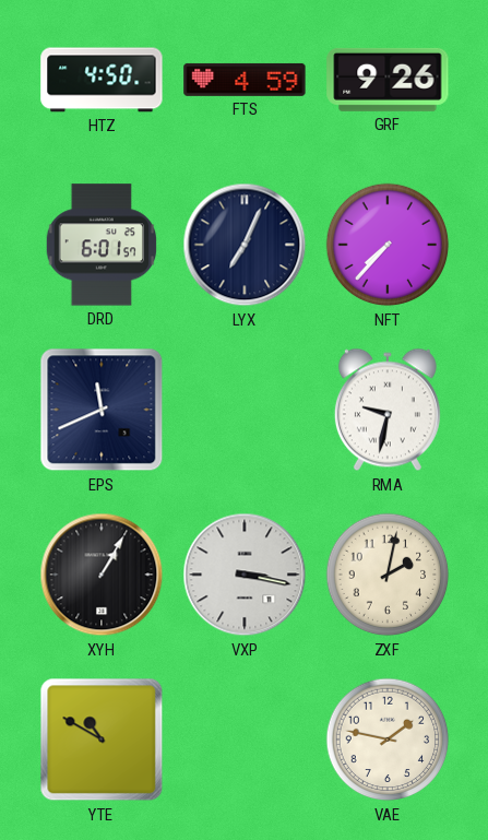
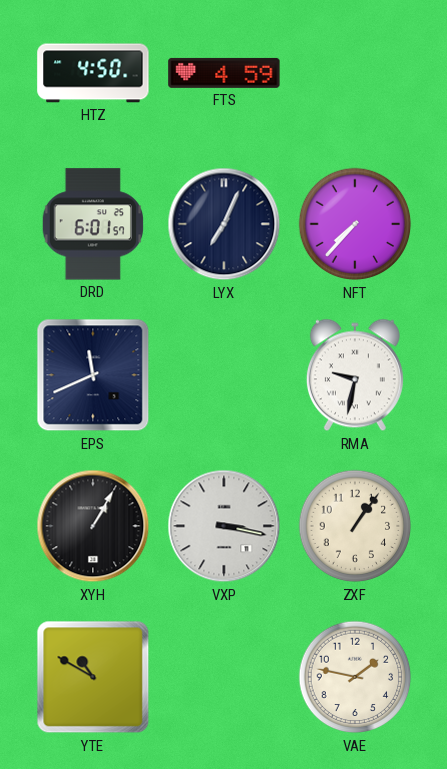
GRF: 9:26 -> none (388, 80)
ZXF: 2:02 -> 1:06 (355, 526)
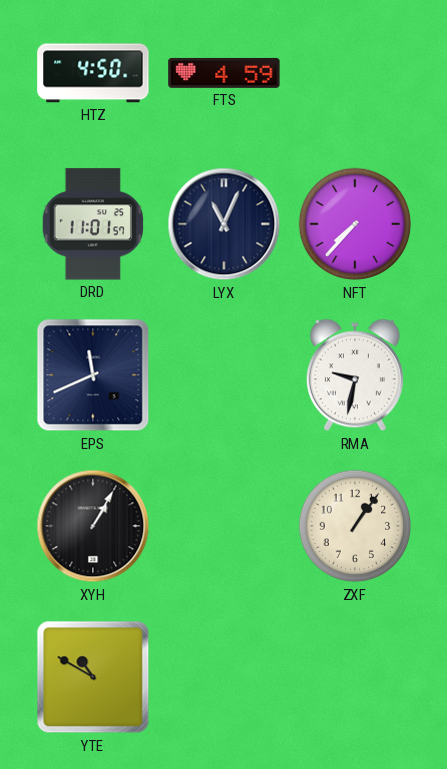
DRD: 6:01 -> 11:01 (93, 224)
LYX: 7:04 -> 11:04 (224, 224)
VXP: 3:17 -> none (224, 526)
VAE: 1:47 -> none (355, 677)
